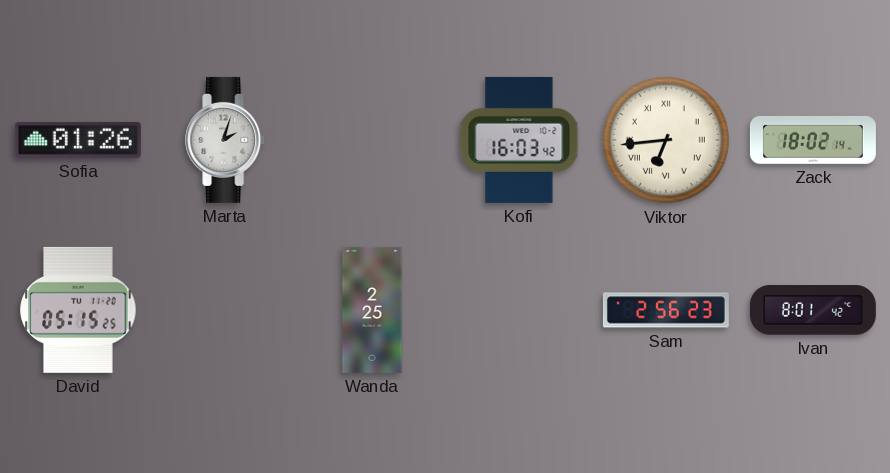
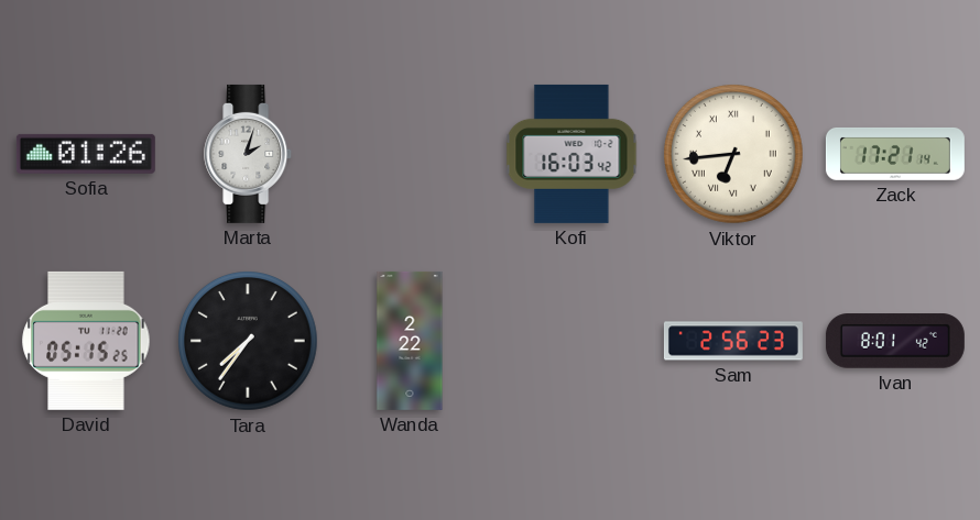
Zack: 18:02 -> 17:21 (895, 154)
Tara: none -> 7:36 (249, 342)
Wanda: 2:25 -> 2:22 (410, 341)
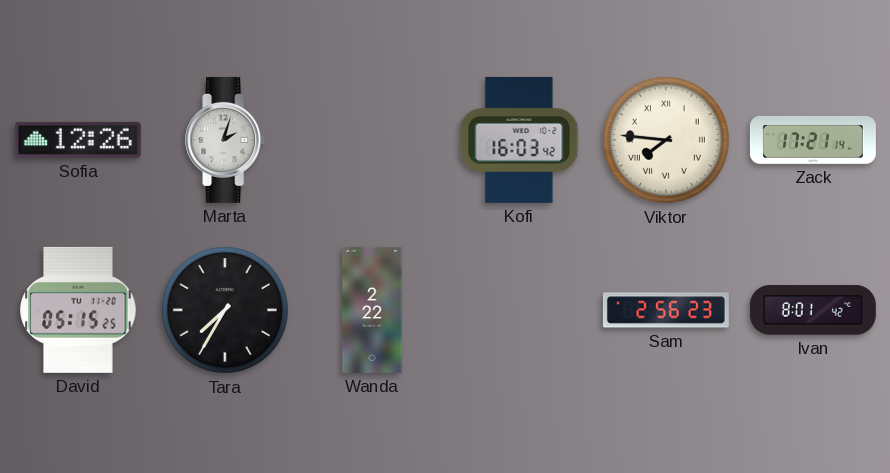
Sofia: 01:26 -> 12:26 (78, 140)
Viktor: 6:44 -> 7:46 (667, 141)
Tara: 7:36 -> 7:35 (226, 311)
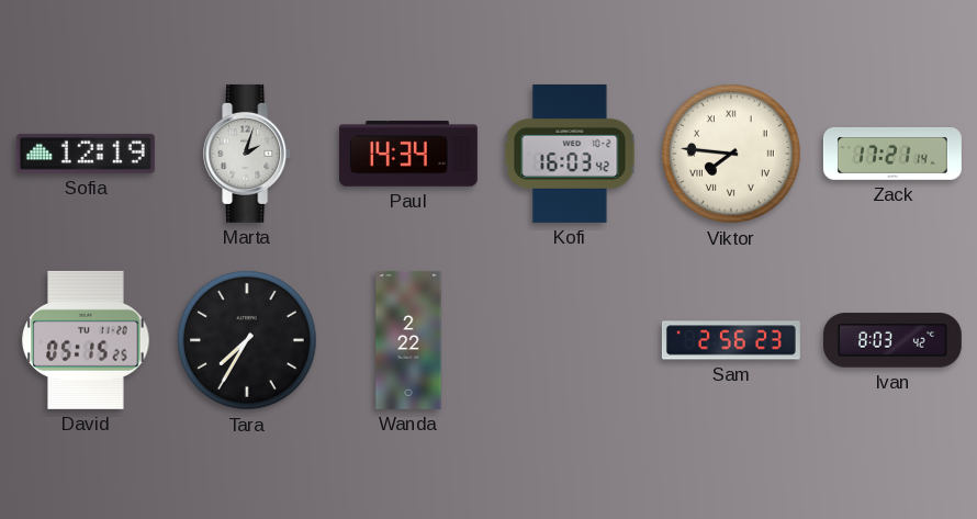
Sofia: 12:26 -> 12:19 (86, 154)
Paul: none -> 14:34 (408, 155)
Ivan: 8:01 -> 8:03 (892, 340)
